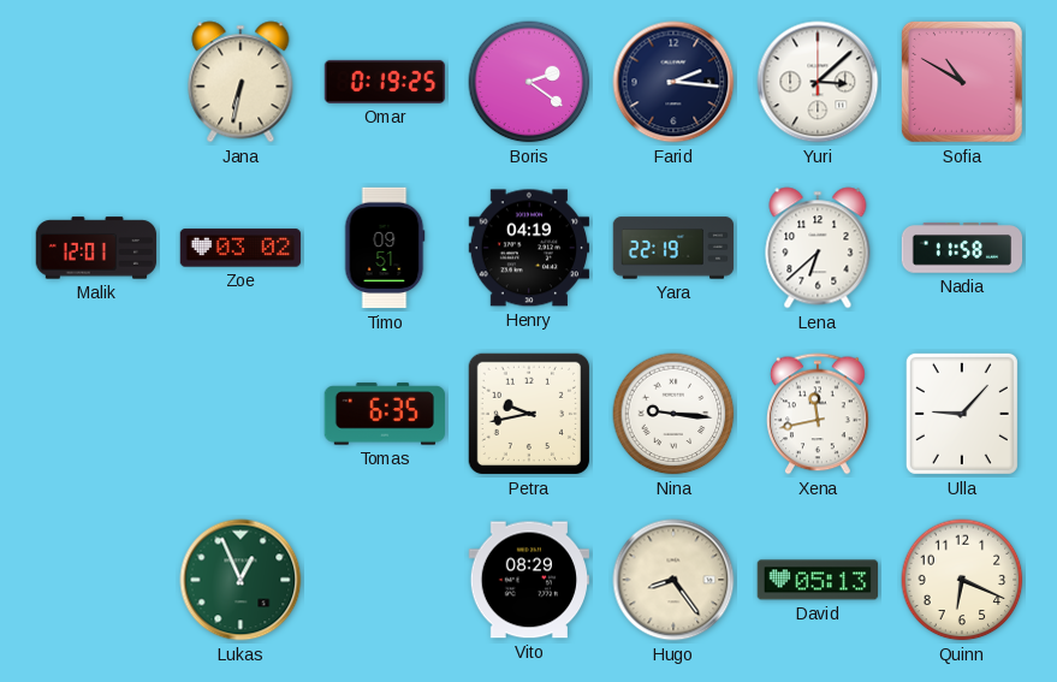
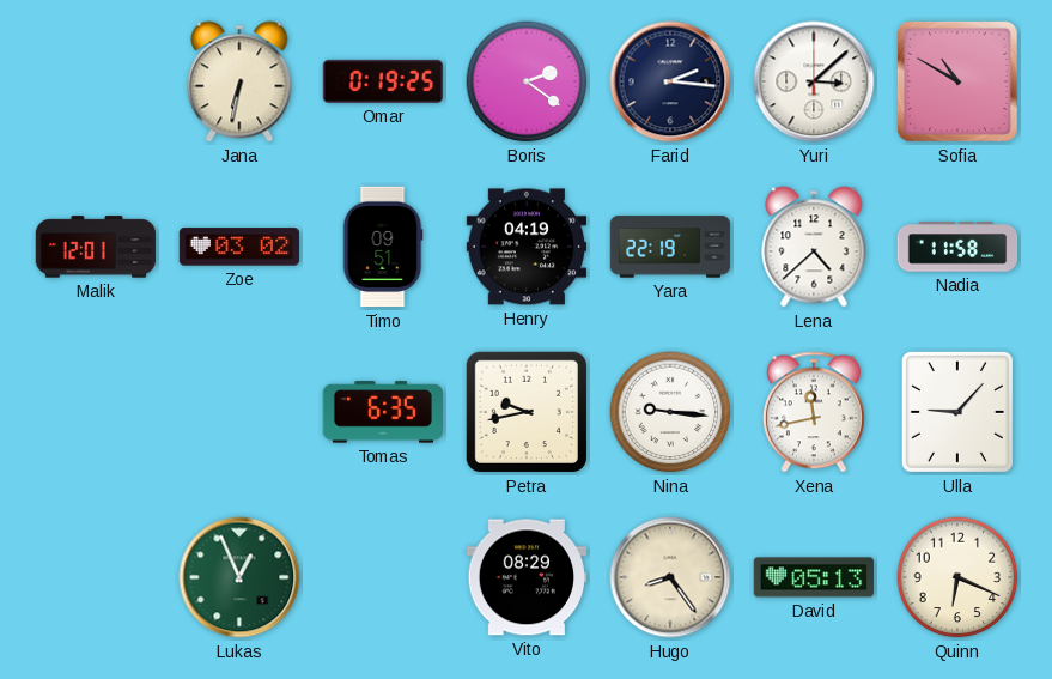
Lena: 6:38 -> 4:38 (814, 247)
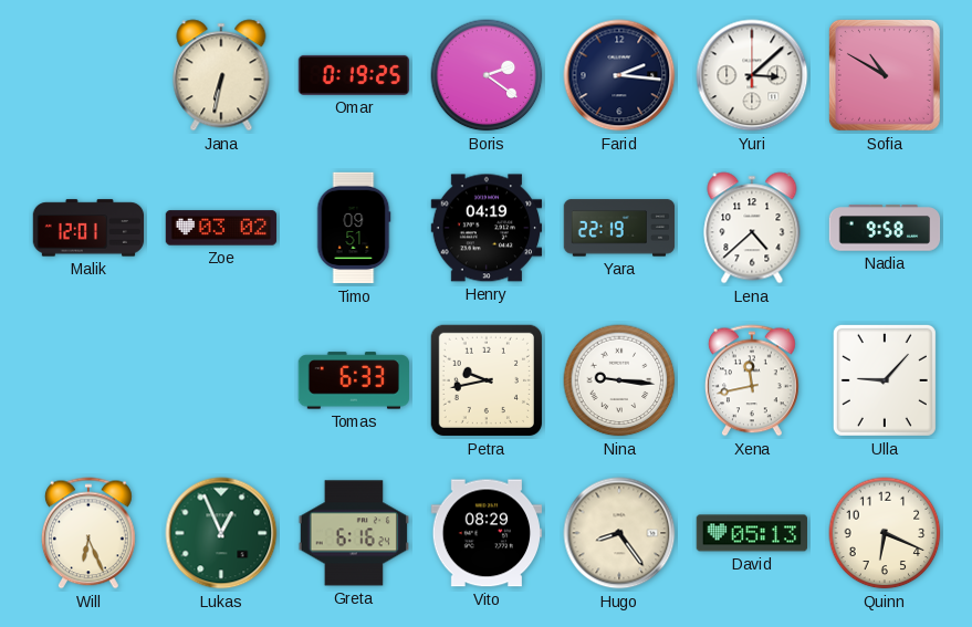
Nadia: 11:58 -> 9:58 (885, 228)
Tomas: 6:35 -> 6:33 (353, 380)
Will: none -> 6:26 (88, 533)
Greta: none -> 6:16 (353, 533)
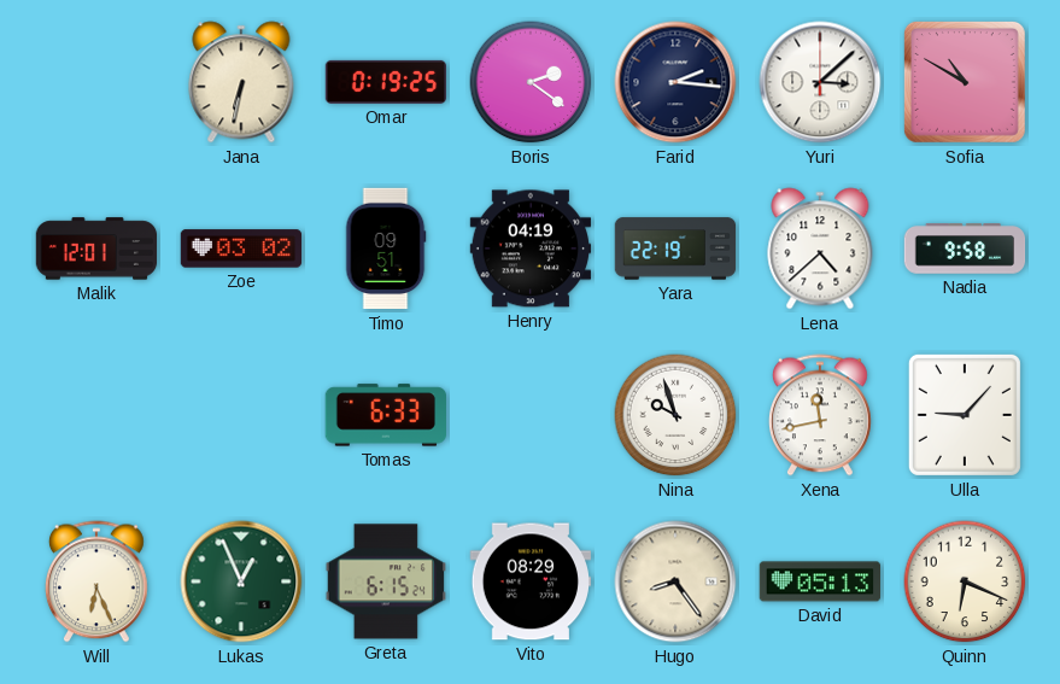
Petra: 9:43 -> none (487, 380)
Nina: 9:16 -> 9:57 (675, 415)
Greta: 6:16 -> 6:15 (385, 581)
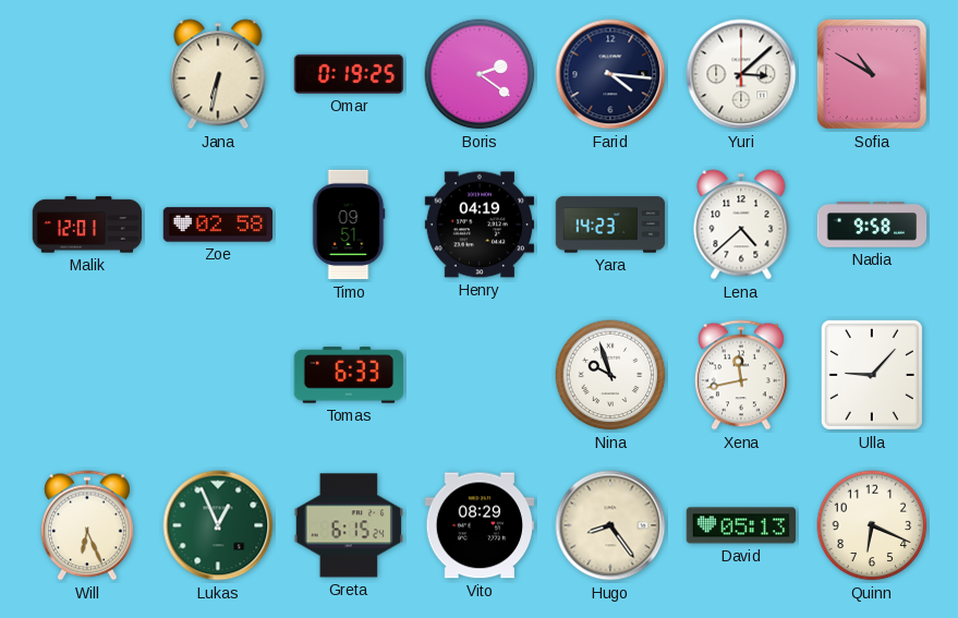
Farid: 2:16 -> 4:16 (610, 74)
Zoe: 03:02 -> 02:58 (218, 225)
Yara: 22:19 -> 14:23 (610, 225)
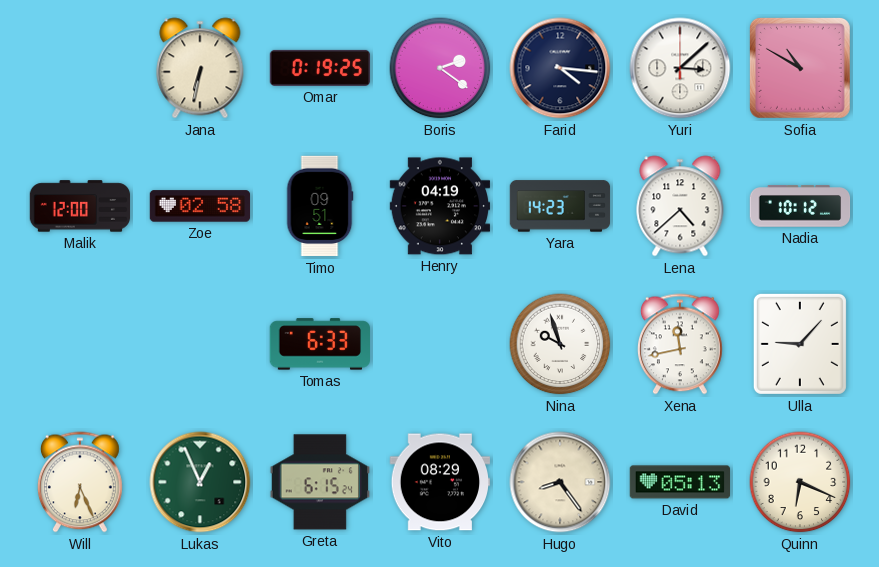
Malik: 12:01 -> 12:00 (80, 206)
Nadia: 9:58 -> 10:12 (800, 206)
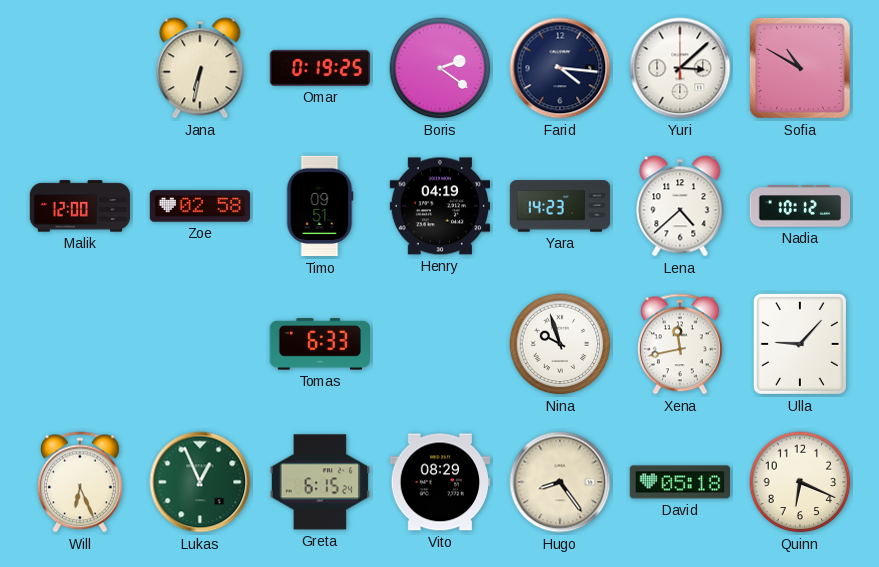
David: 05:13 -> 05:18 (680, 482)
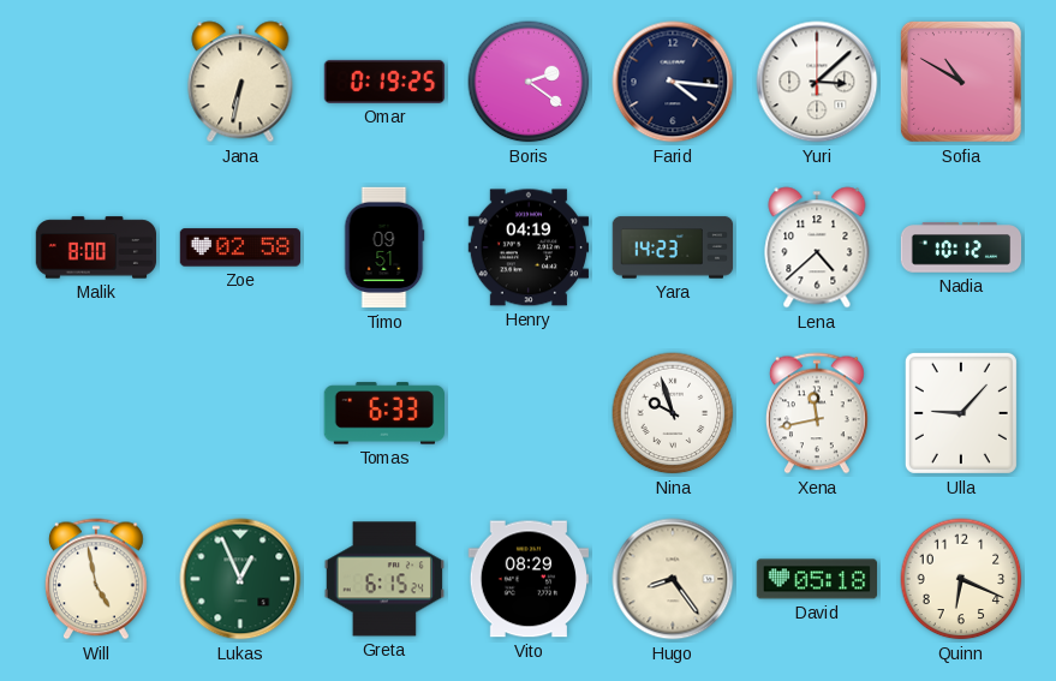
Malik: 12:00 -> 8:00 (96, 247)
Will: 6:26 -> 4:58 (96, 579)
